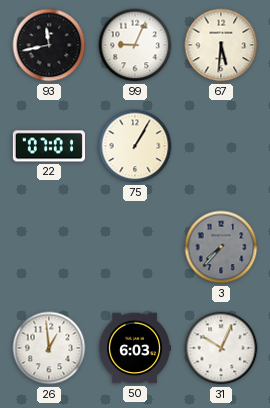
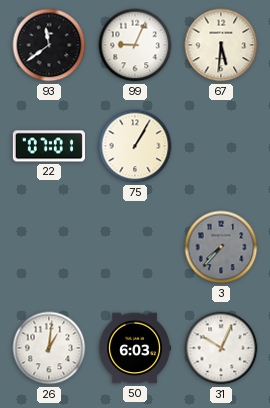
93: 11:43 -> 11:39 (49, 45)
26: 12:59 -> 1:01 (49, 348)
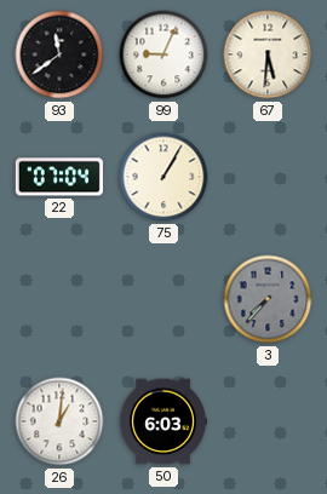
22: 07:01 -> 07:04 (59, 177)
31: 10:04 -> none (221, 348)
